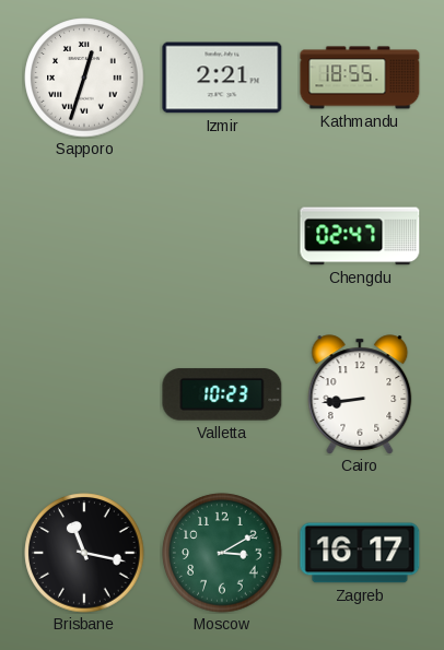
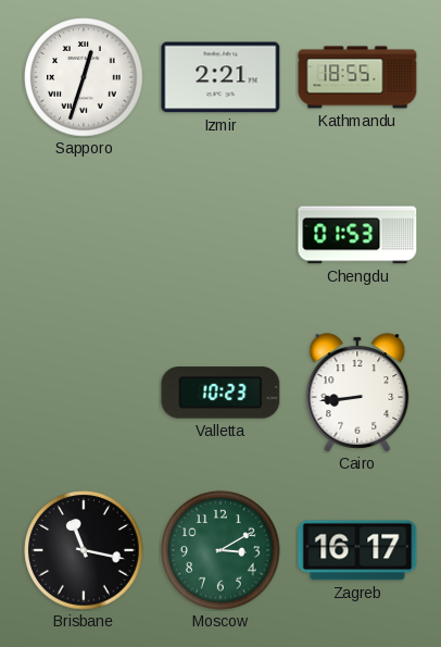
Chengdu: 02:47 -> 01:53 (357, 235)
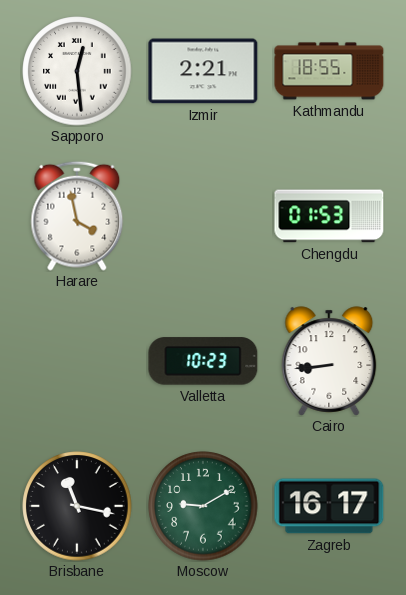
Sapporo: 12:33 -> 12:29 (77, 71)
Harare: none -> 3:58 (77, 216)
Moscow: 3:10 -> 9:10 (203, 506)
